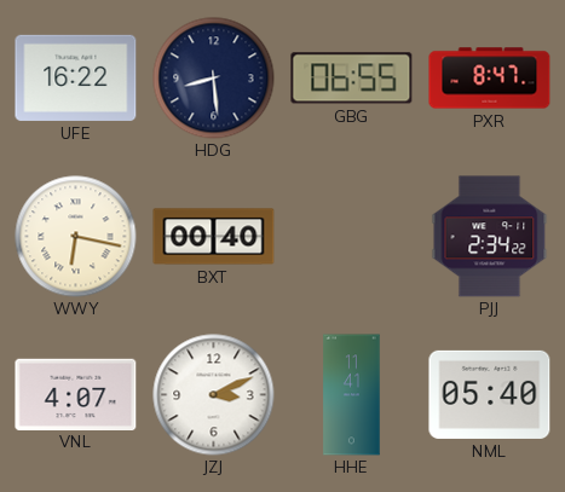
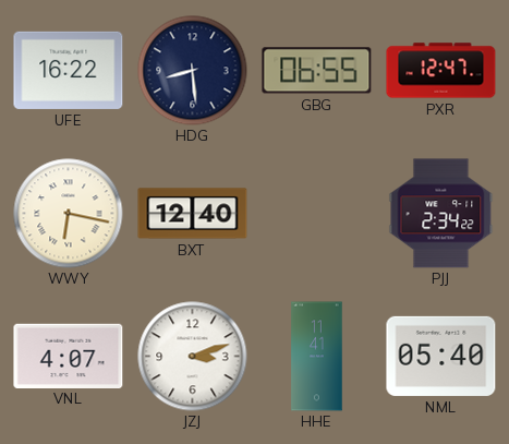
PXR: 8:47 -> 12:47 (441, 71)
BXT: 00:40 -> 12:40 (193, 214)
JZJ: 3:11 -> 3:12 (193, 357)
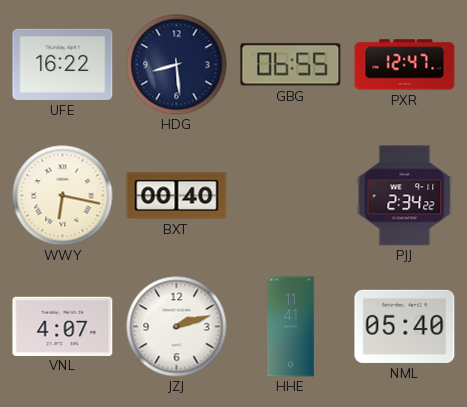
BXT: 12:40 -> 00:40 (177, 196)
JZJ: 3:12 -> 2:12 (177, 327)
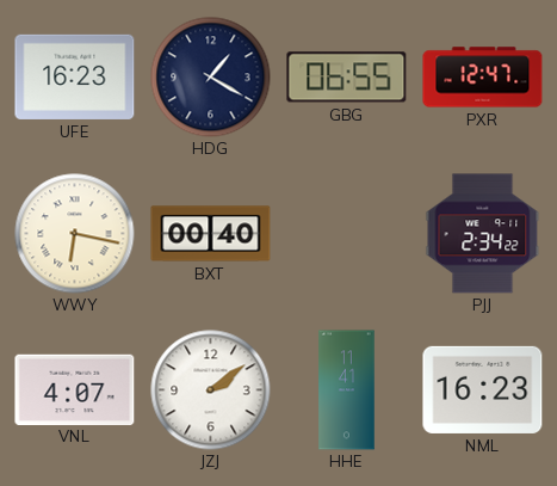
UFE: 16:22 -> 16:23 (75, 76)
HDG: 8:29 -> 1:20 (211, 78)
JZJ: 2:12 -> 2:09 (211, 390)
NML: 05:40 -> 16:23 (483, 389)
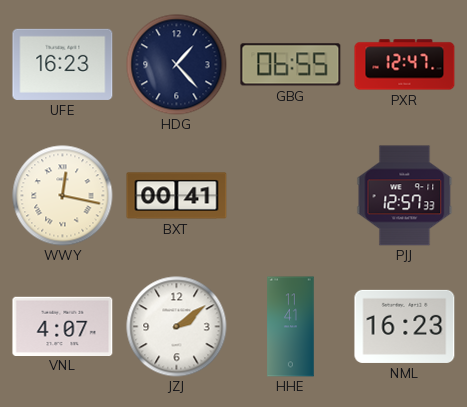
HDG: 1:20 -> 1:23 (177, 65)
WWY: 6:17 -> 12:17 (63, 196)
BXT: 00:40 -> 00:41 (177, 196)
PJJ: 2:34 -> 12:57 (405, 196)
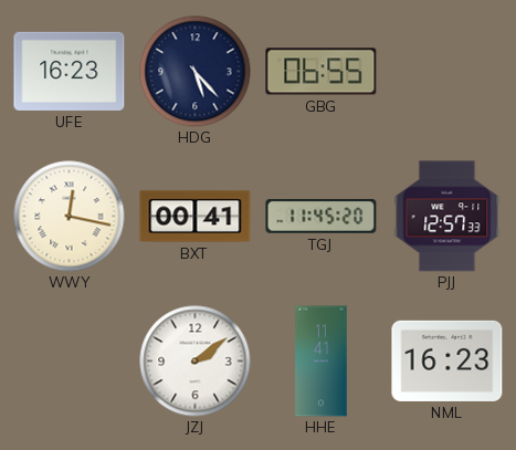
HDG: 1:23 -> 5:23 (196, 72)
PXR: 12:47 -> none (405, 65)
TGJ: none -> 11:45 (322, 217)
VNL: 4:07 -> none (63, 326)
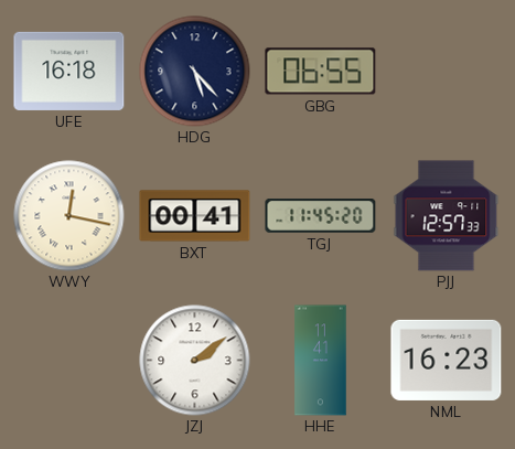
UFE: 16:23 -> 16:18 (69, 71)
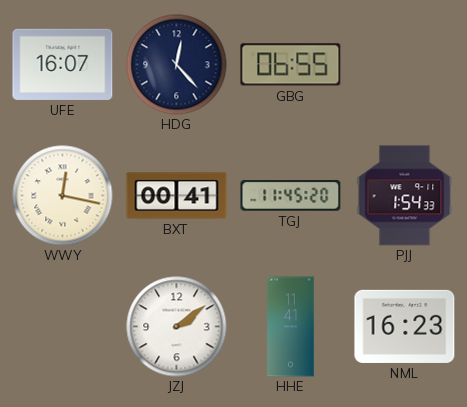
UFE: 16:18 -> 16:07 (63, 64)
HDG: 5:23 -> 12:23 (177, 65)
PJJ: 12:57 -> 1:54 (405, 196)
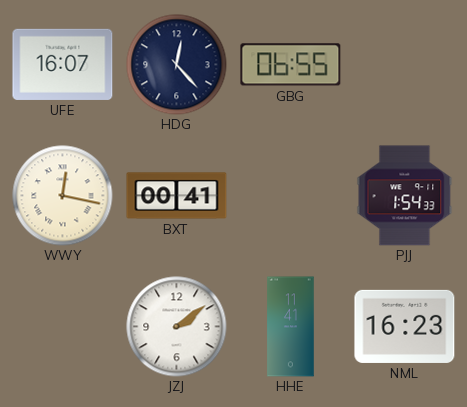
TGJ: 11:45 -> none (291, 196)
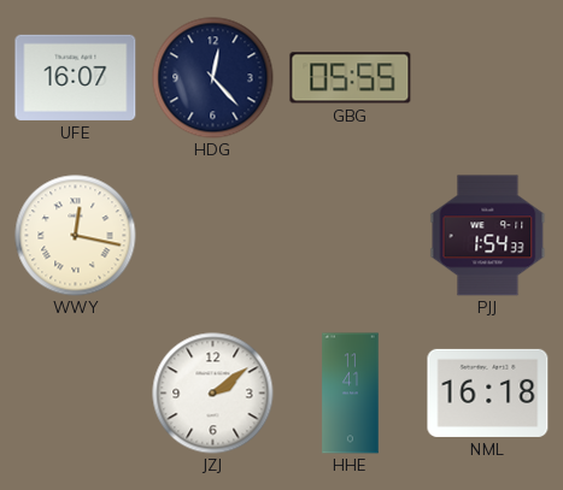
GBG: 06:55 -> 05:55 (351, 78)
BXT: 00:41 -> none (177, 196)
NML: 16:23 -> 16:18 (488, 392)
